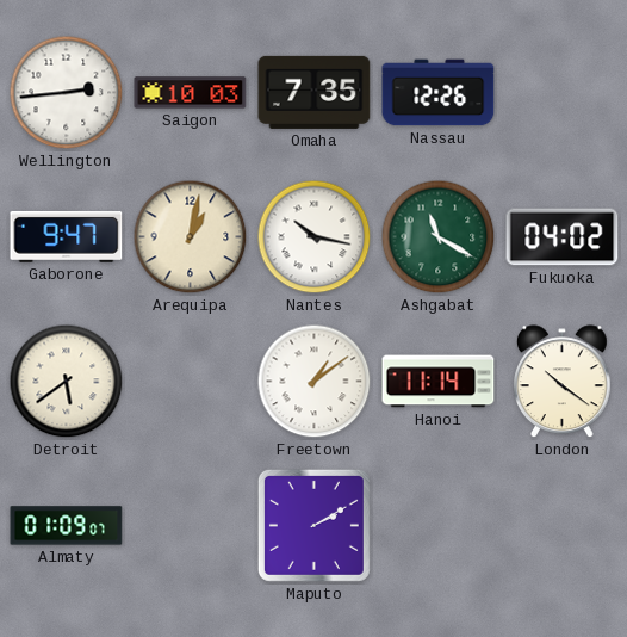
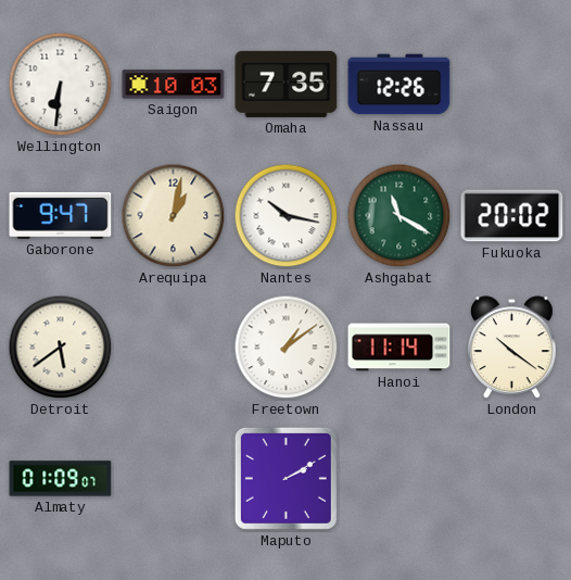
Wellington: 2:44 -> 6:31 (61, 85)
Fukuoka: 04:02 -> 20:02 (512, 216)
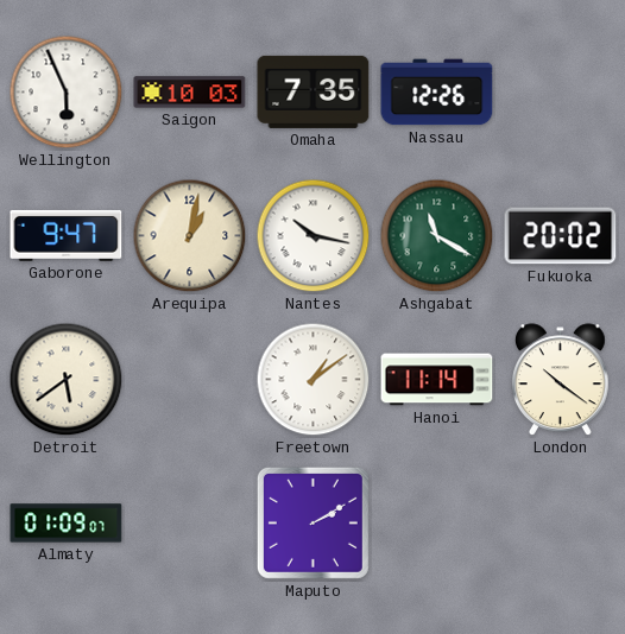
Wellington: 6:31 -> 5:56 (67, 93)
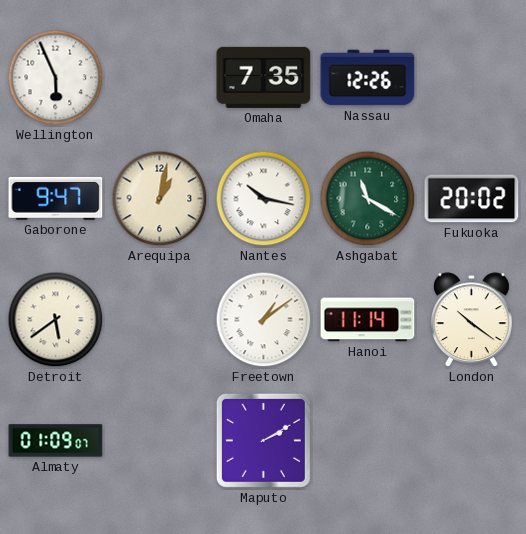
Saigon: 10:03 -> none (190, 93)
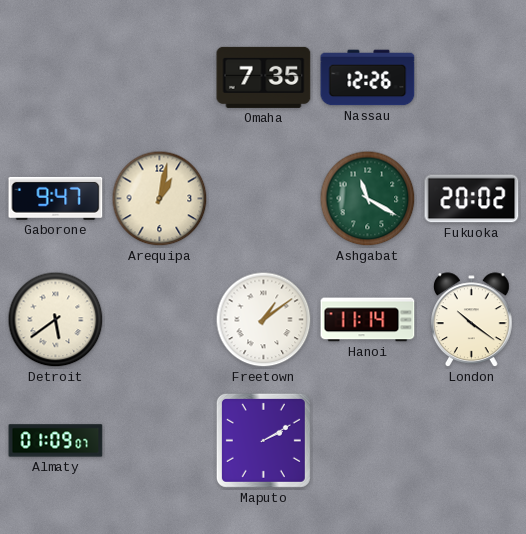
Wellington: 5:56 -> none (56, 78)
Nantes: 10:17 -> none (264, 199)
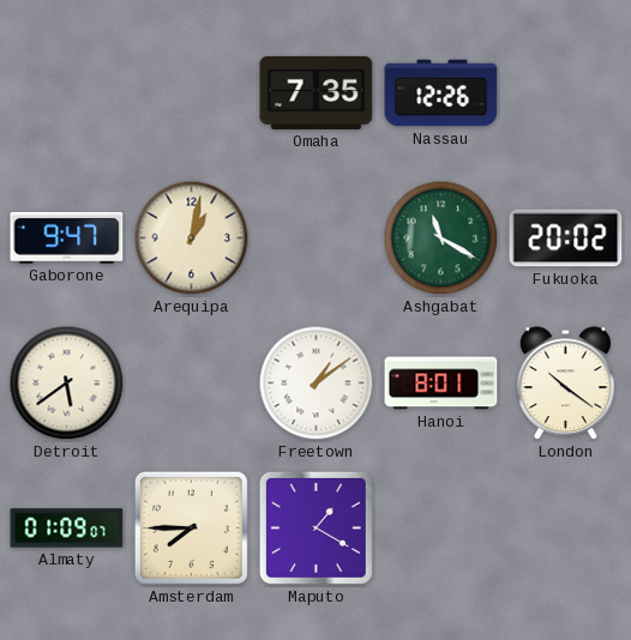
Hanoi: 11:14 -> 8:01 (441, 384)
Amsterdam: none -> 7:45 (191, 527)
Maputo: 2:10 -> 1:20 (315, 527)
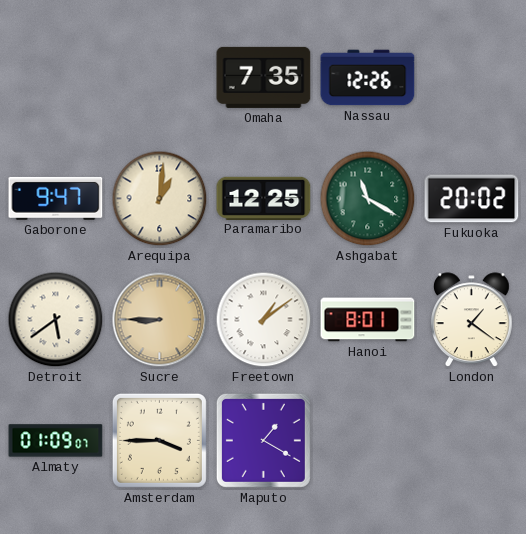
Arequipa: 1:02 -> 1:01 (160, 199)
Paramaribo: none -> 12:25 (264, 198)
Sucre: none -> 8:45 (160, 320)
London: 10:21 -> 1:21 (471, 320)
Amsterdam: 7:45 -> 3:45 (159, 440)
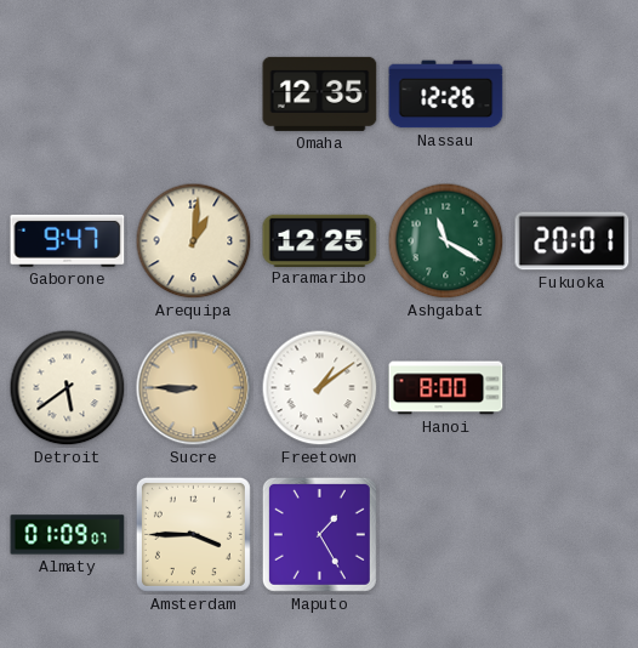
Omaha: 7:35 -> 12:35 (320, 93)
Fukuoka: 20:02 -> 20:01 (573, 241)
Hanoi: 8:01 -> 8:00 (446, 388)
London: 1:21 -> none (471, 320)
Maputo: 1:20 -> 1:25 (319, 534)
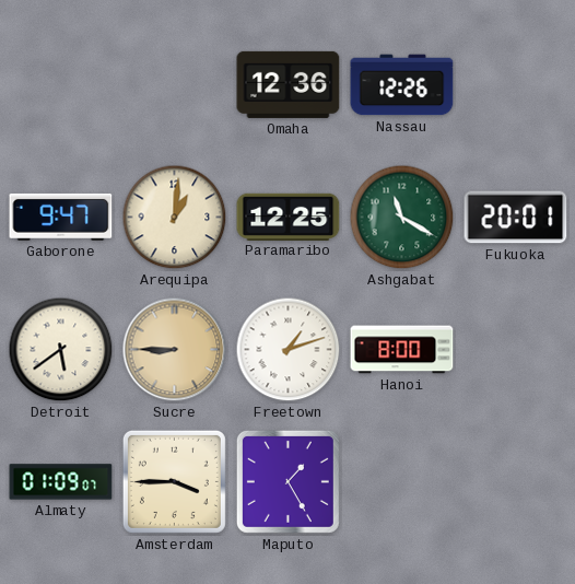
Omaha: 12:35 -> 12:36 (289, 84)
Freetown: 1:09 -> 1:12 (289, 350)
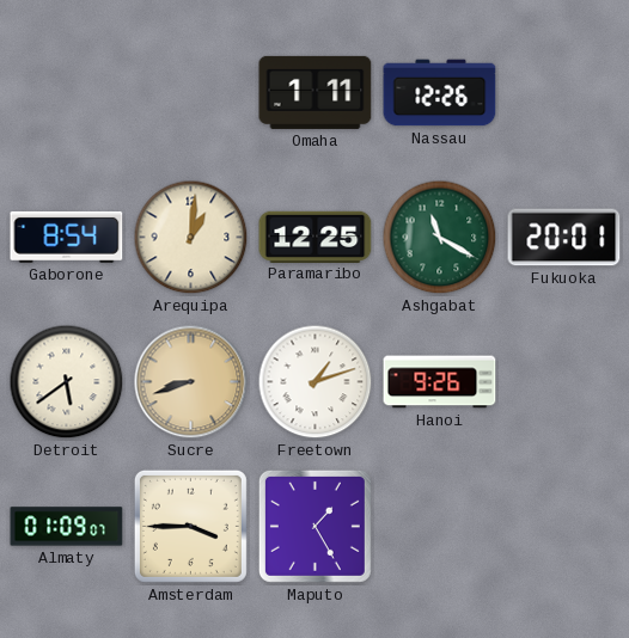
Omaha: 12:36 -> 1:11 (316, 92)
Gaborone: 9:47 -> 8:54 (67, 237)
Sucre: 8:45 -> 8:42 (191, 382)
Hanoi: 8:00 -> 9:26 (440, 382)
